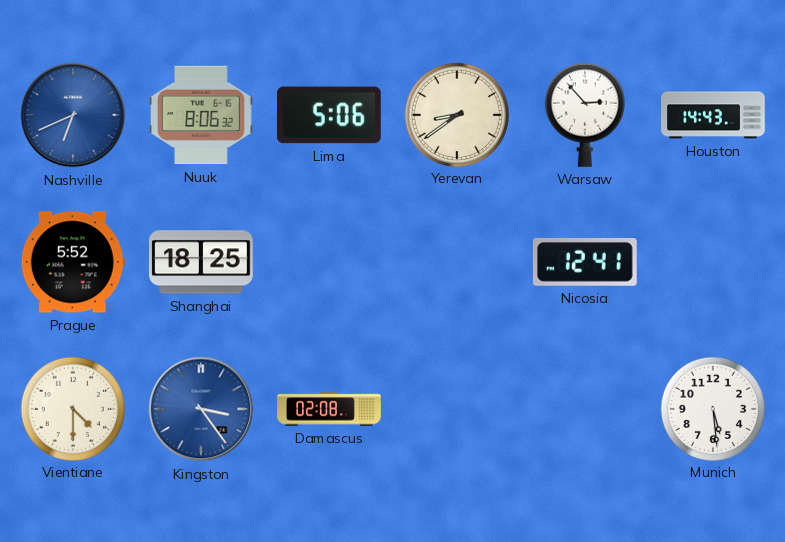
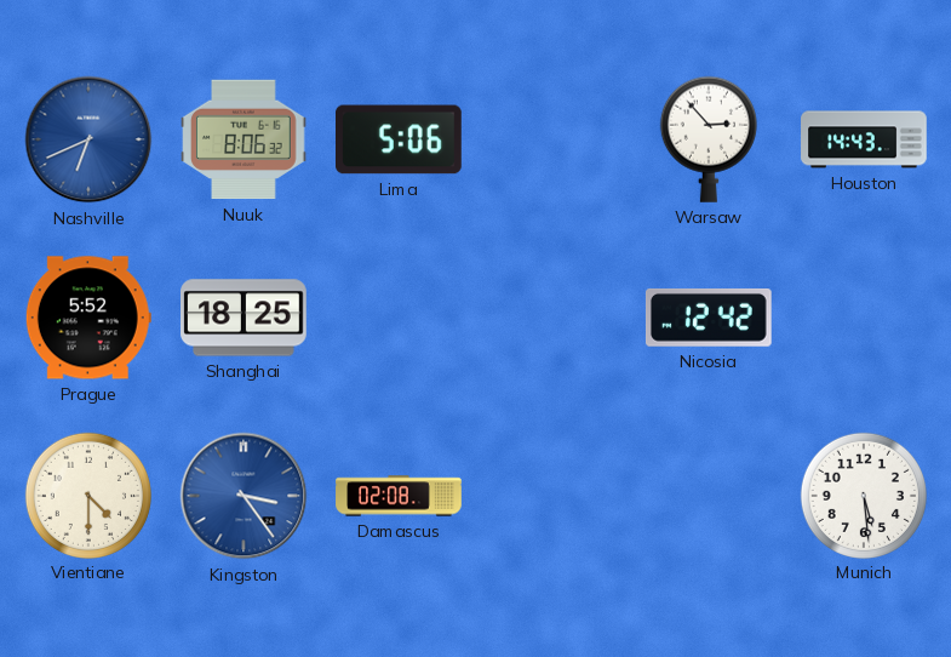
Yerevan: 8:39 -> none (456, 114)
Nicosia: 12:41 -> 12:42 (709, 318)
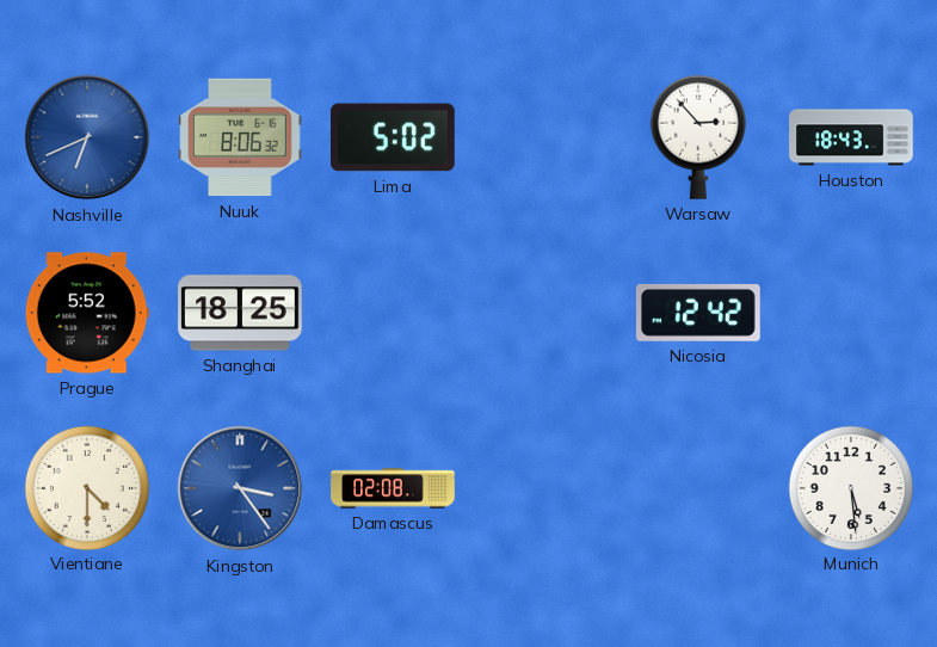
Lima: 5:06 -> 5:02 (394, 137)
Houston: 14:43 -> 18:43 (851, 137)
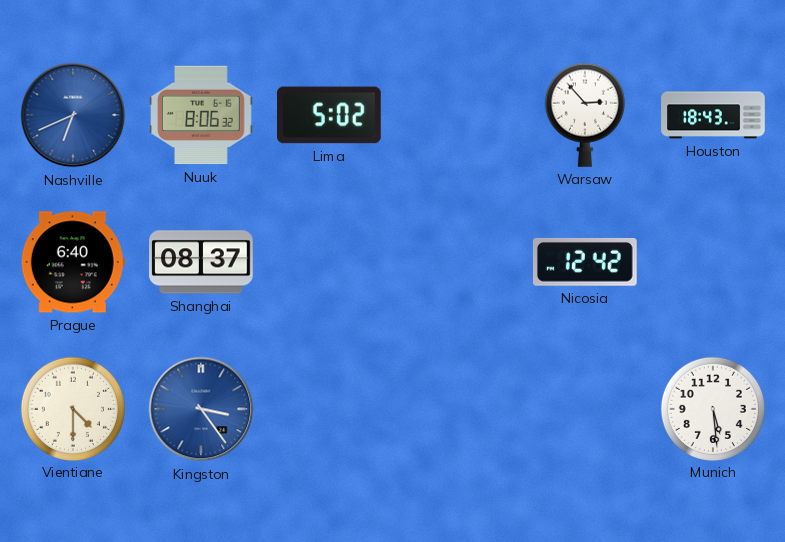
Prague: 5:52 -> 6:40 (73, 262)
Shanghai: 18:25 -> 08:37 (201, 262)
Damascus: 02:08 -> none (393, 488)
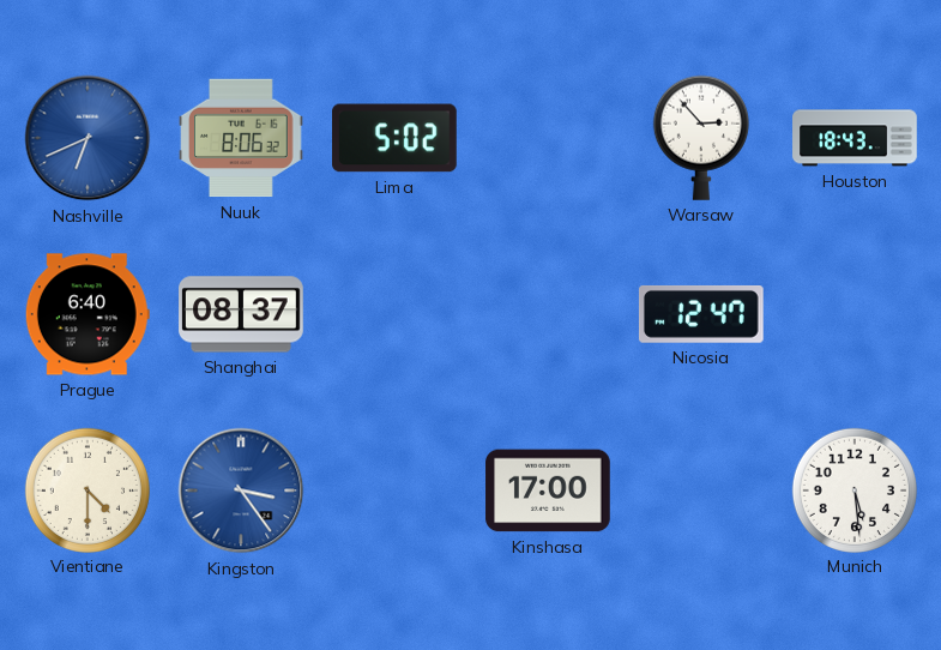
Nicosia: 12:42 -> 12:47 (701, 314)
Kinshasa: none -> 17:00 (548, 490)
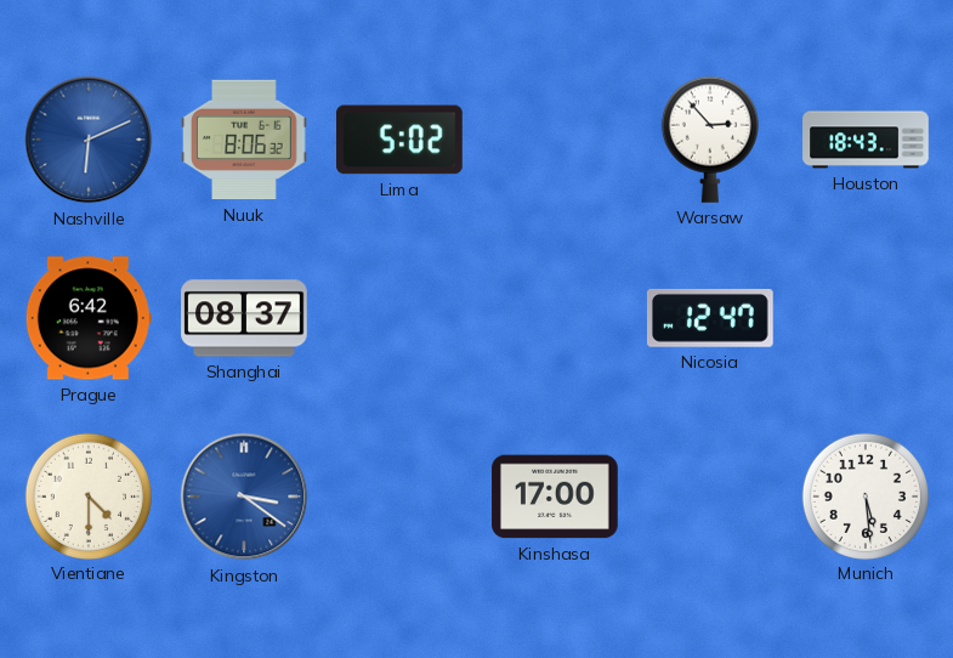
Nashville: 6:41 -> 6:11 (89, 140)
Prague: 6:40 -> 6:42 (89, 318)
Kingston: 3:24 -> 3:21 (244, 497)
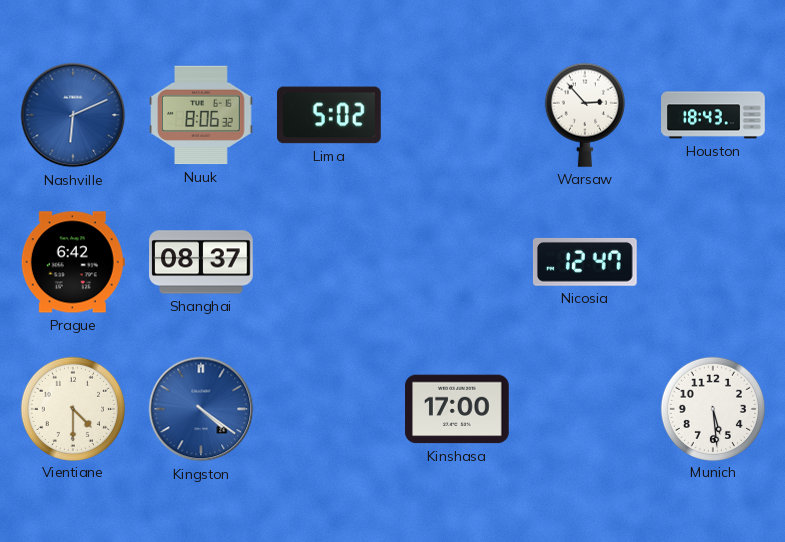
Kingston: 3:21 -> 4:21 (201, 409)
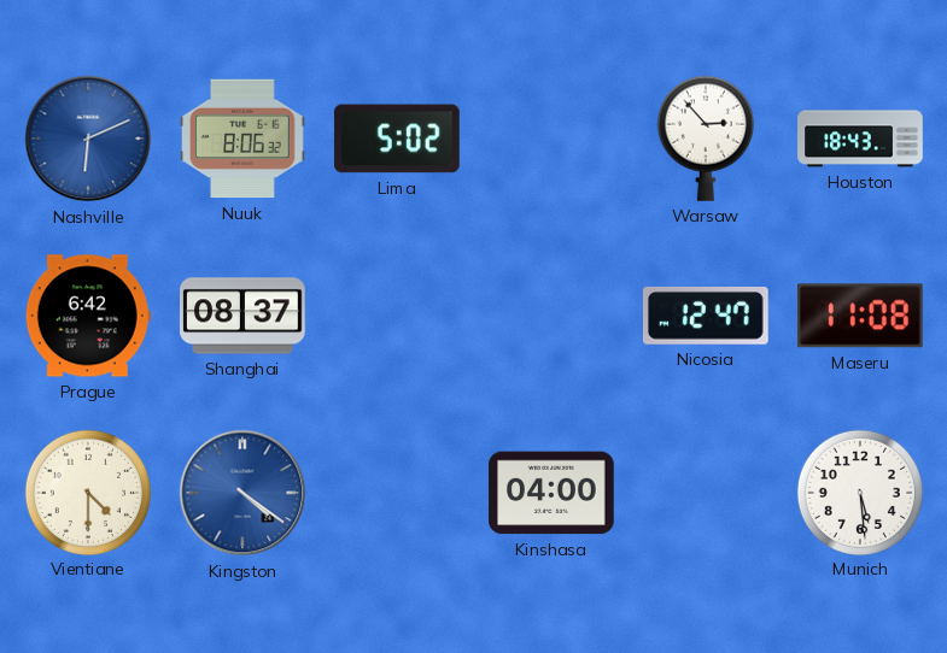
Maseru: none -> 11:08 (860, 316)
Kinshasa: 17:00 -> 04:00 (551, 493)
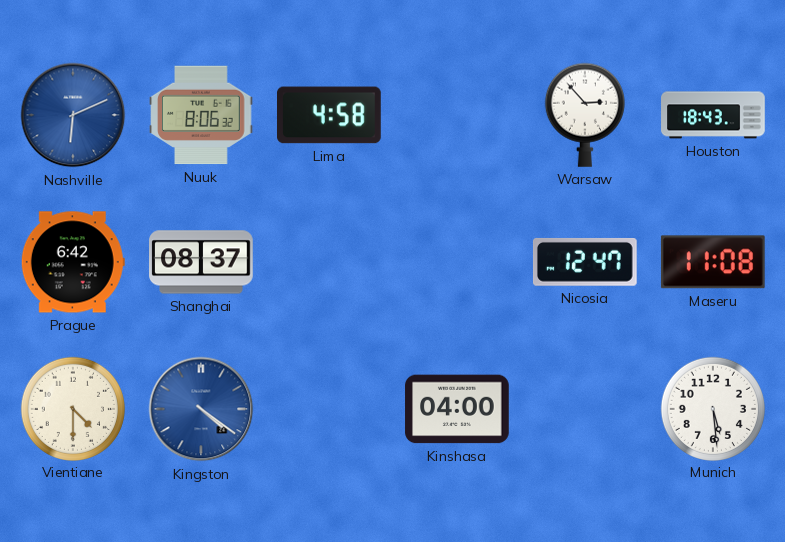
Lima: 5:02 -> 4:58 (330, 115)
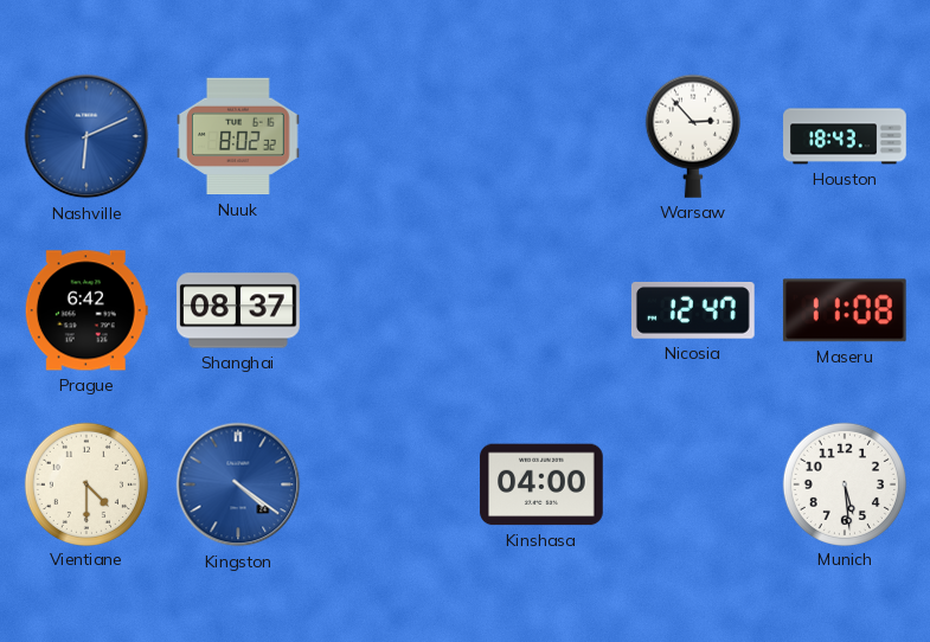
Nuuk: 8:06 -> 8:02 (238, 136)
Lima: 4:58 -> none (330, 115)
